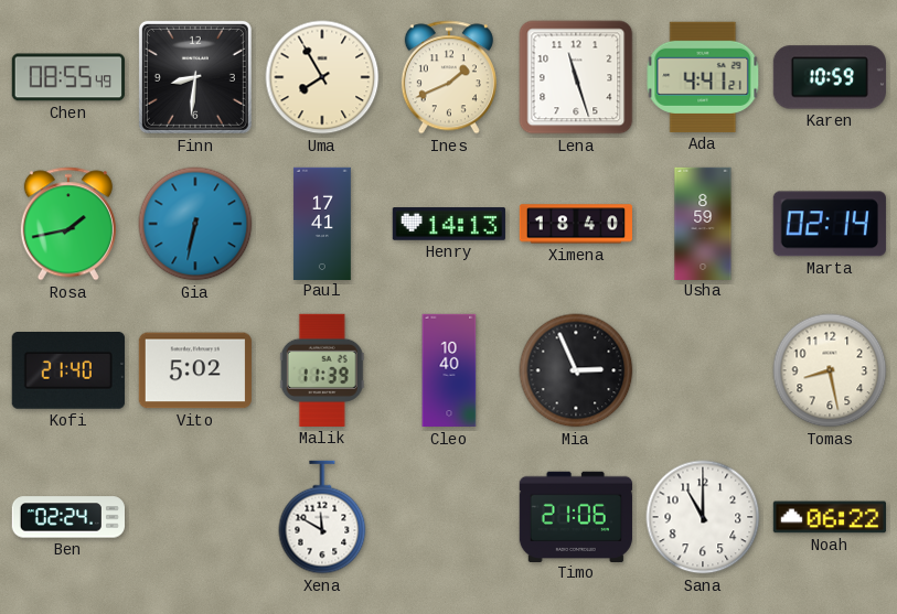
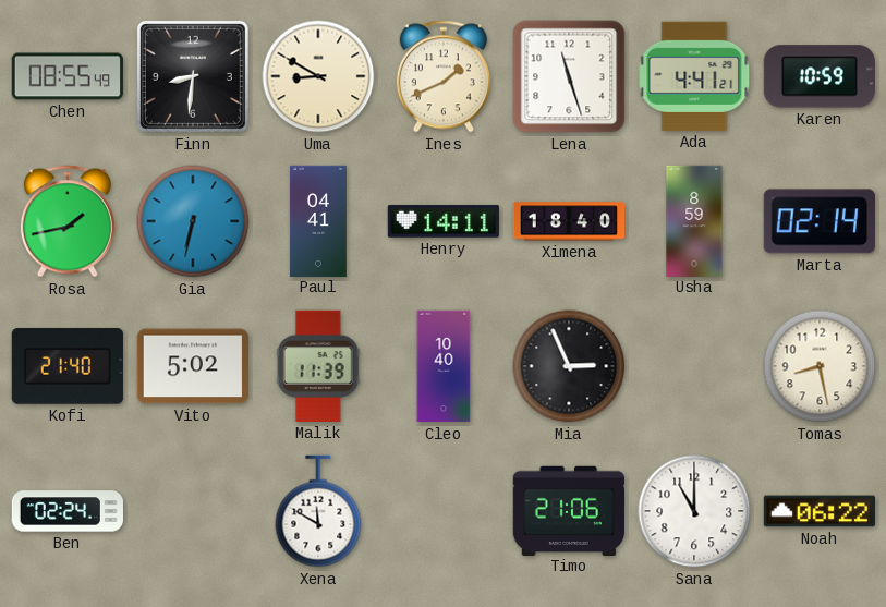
Uma: 7:55 -> 8:50 (318, 76)
Paul: 17:41 -> 04:41 (318, 220)
Henry: 14:13 -> 14:11 (444, 221)
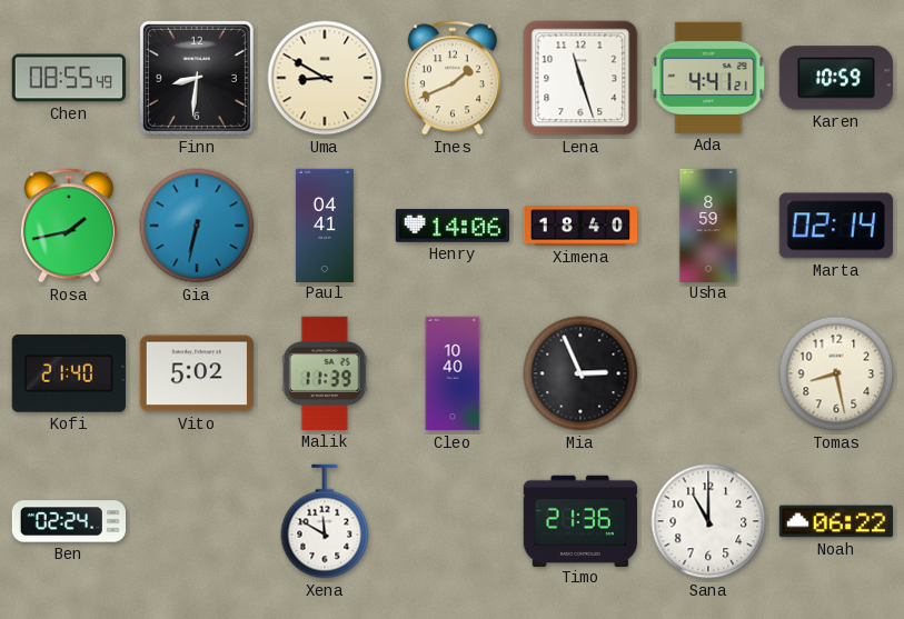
Henry: 14:11 -> 14:06 (453, 226)
Timo: 21:06 -> 21:36 (580, 520)
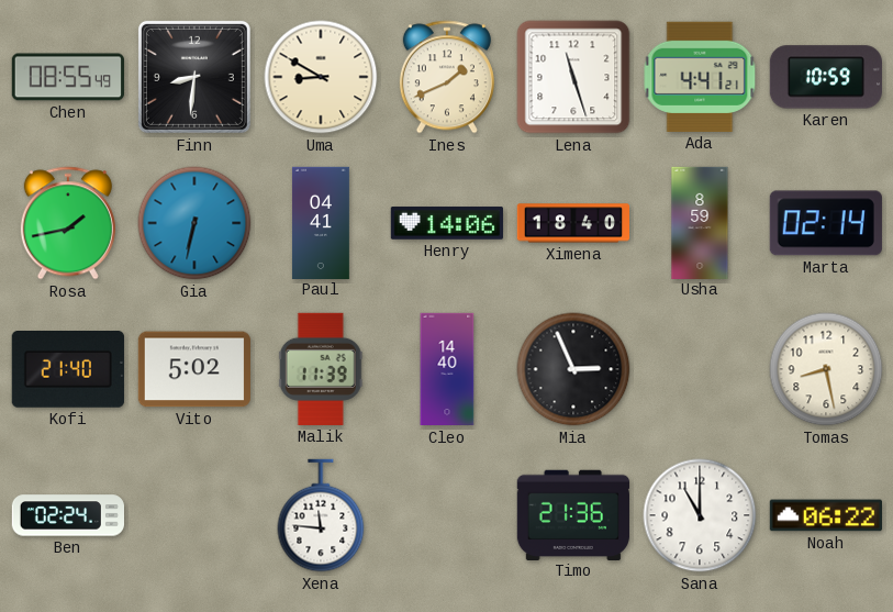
Cleo: 10:40 -> 14:40 (447, 369)
Xena: 11:50 -> 11:46 (321, 515)
